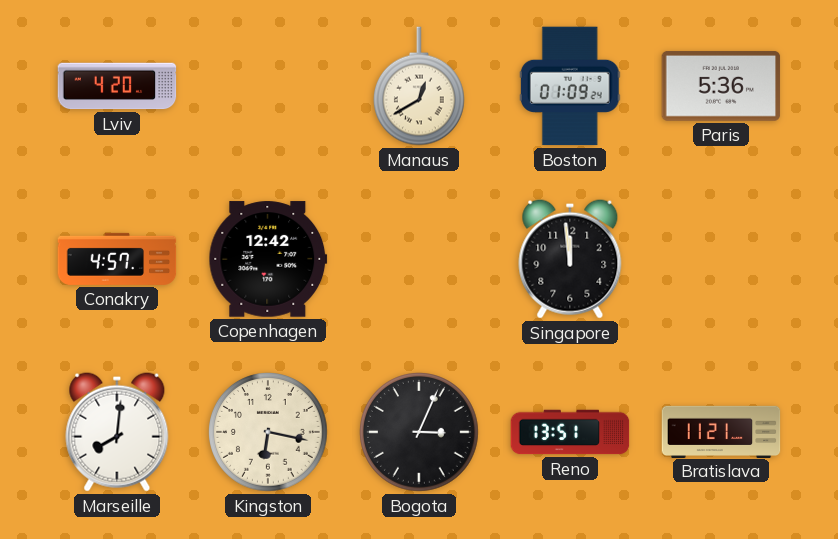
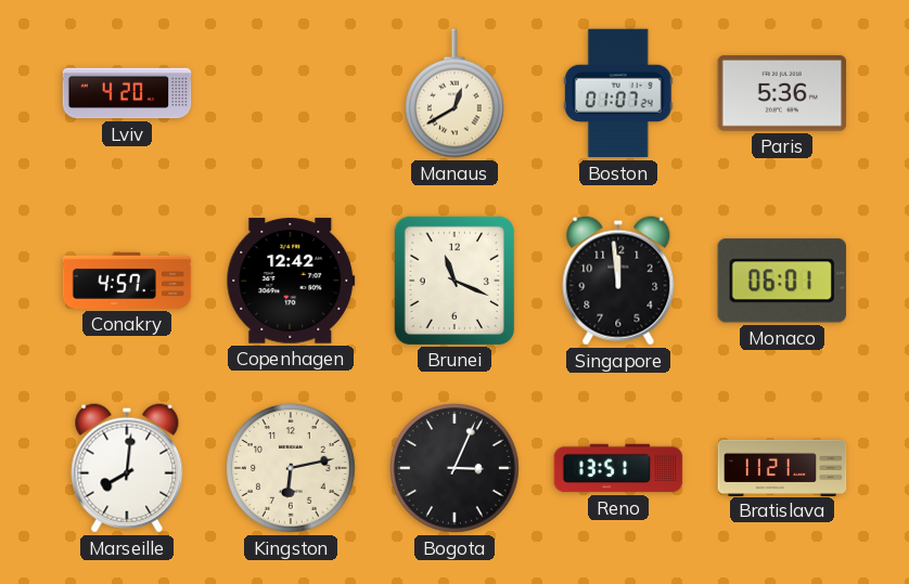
Boston: 01:09 -> 01:07 (618, 93)
Brunei: none -> 11:19 (454, 280)
Monaco: none -> 06:01 (782, 281)
Kingston: 6:17 -> 6:13 (292, 469)
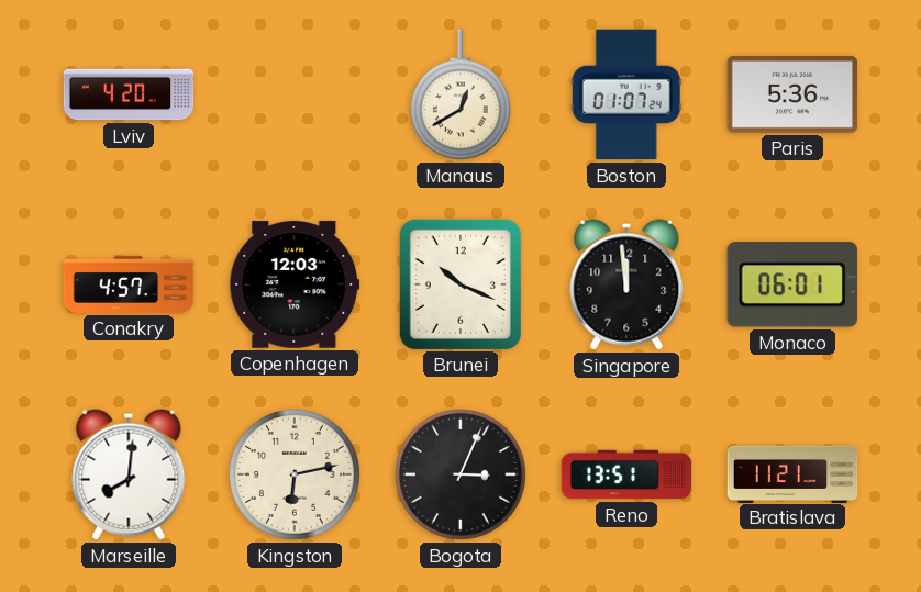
Copenhagen: 12:42 -> 12:03 (295, 284)
Brunei: 11:19 -> 10:19 (460, 283)
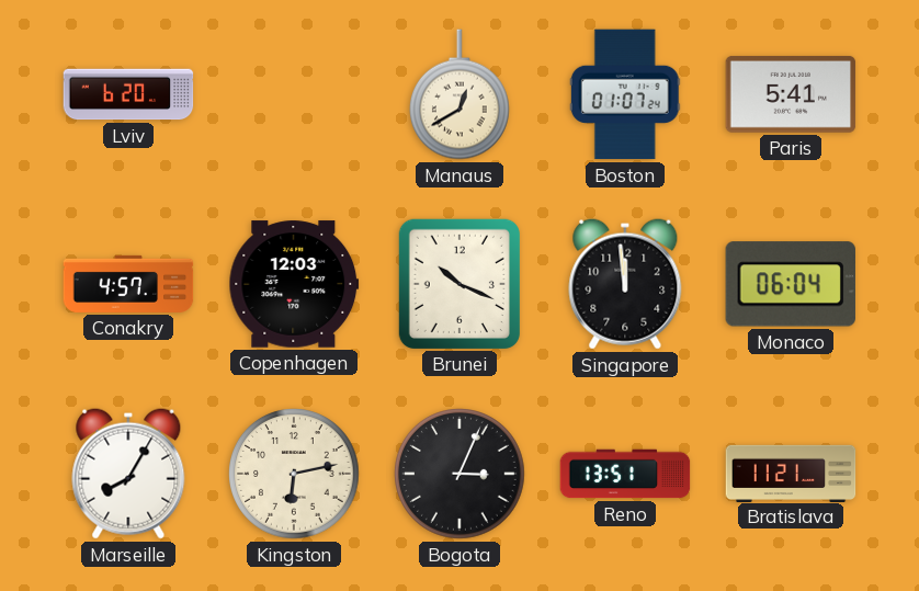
Lviv: 4:20 -> 6:20 (128, 94)
Paris: 5:36 -> 5:41 (791, 94)
Monaco: 06:01 -> 06:04 (791, 284)
Marseille: 8:01 -> 8:05 (128, 474)
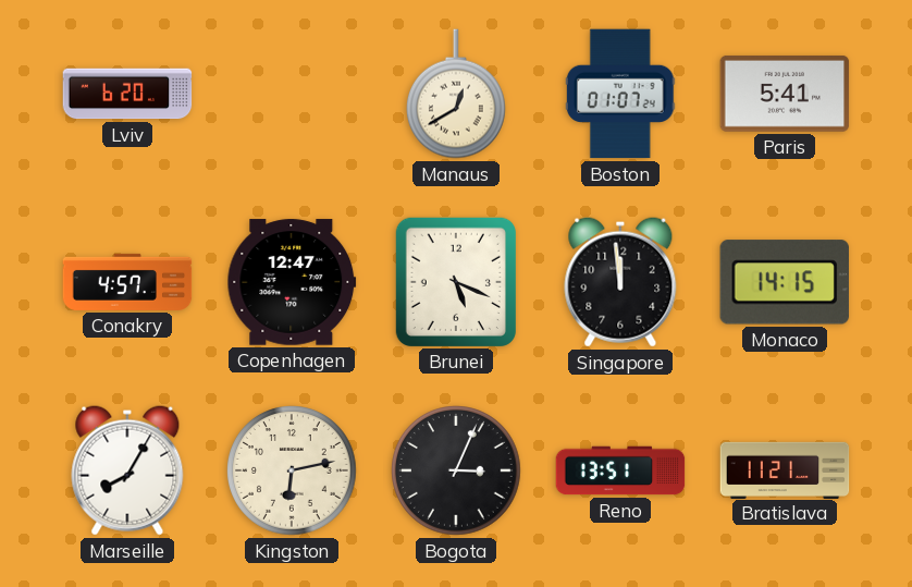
Copenhagen: 12:03 -> 12:47 (292, 282)
Brunei: 10:19 -> 5:19 (456, 281)
Monaco: 06:04 -> 14:15 (785, 282)
